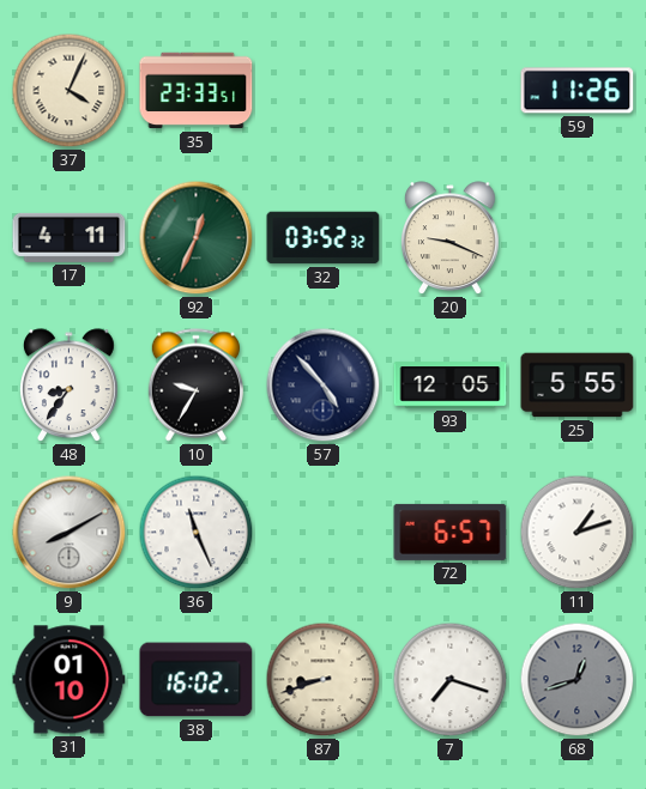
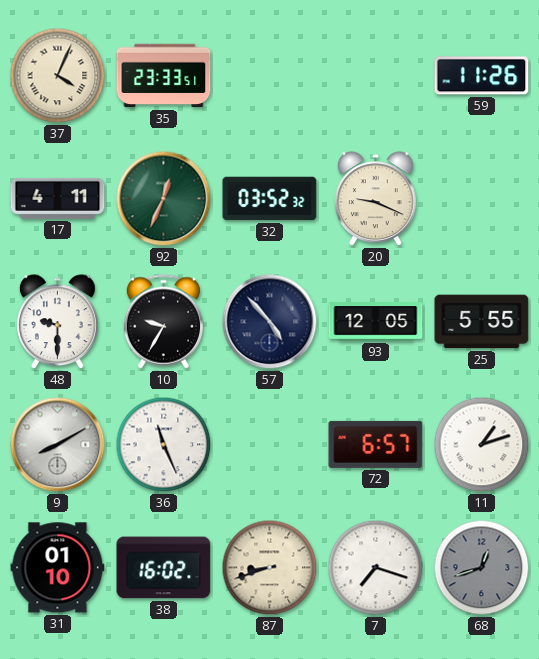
48: 8:36 -> 9:30 (57, 322)
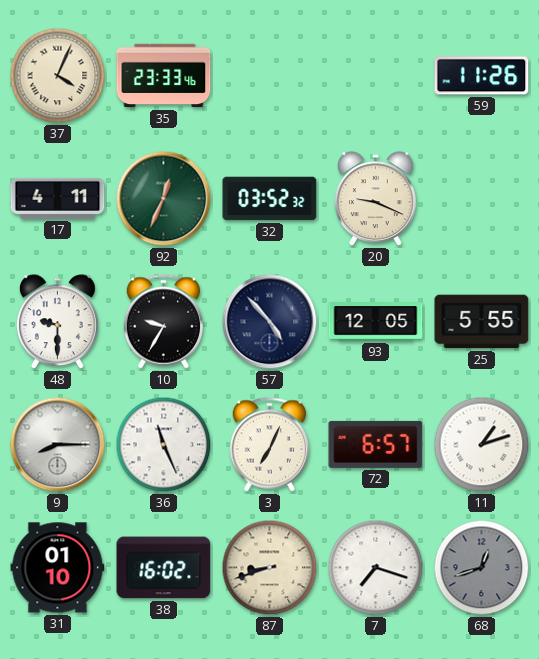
35: 23:33:51 -> 23:33:46 (164, 76)
9: 8:10 -> 8:15 (58, 445)
3: none -> 7:04 (269, 445)
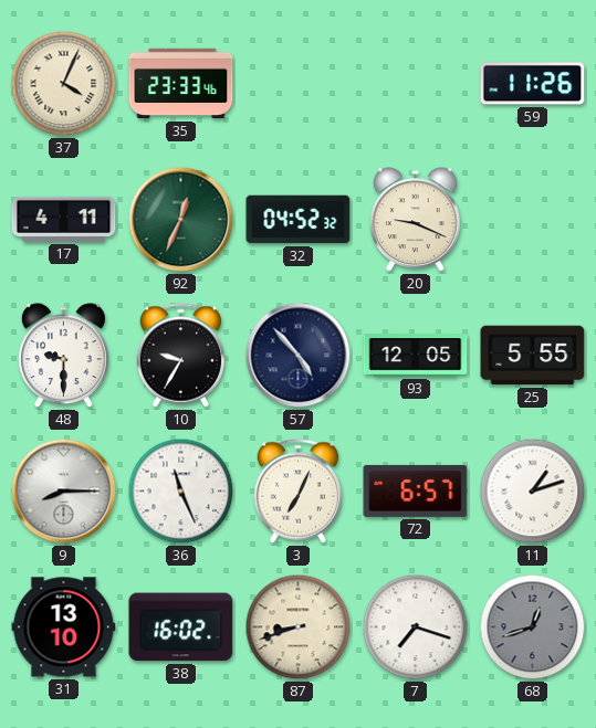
32: 03:52 -> 04:52 (299, 220)
31: 01:10 -> 13:10 (64, 627)
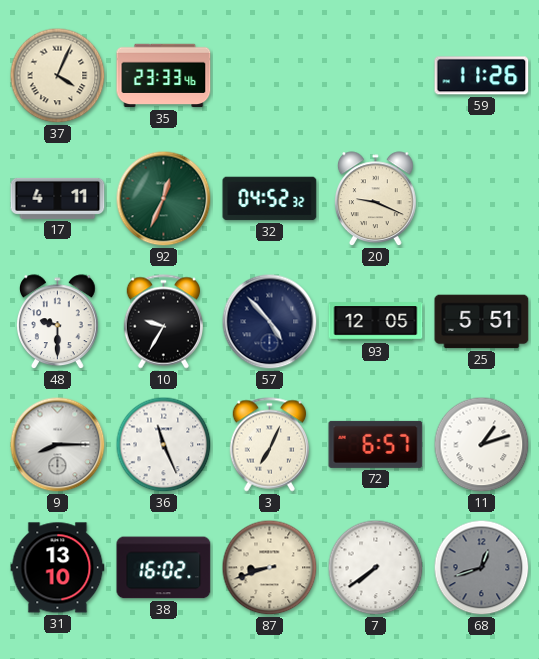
25: 5:55 -> 5:51 (482, 322)
7: 7:18 -> 7:39 (376, 568)
